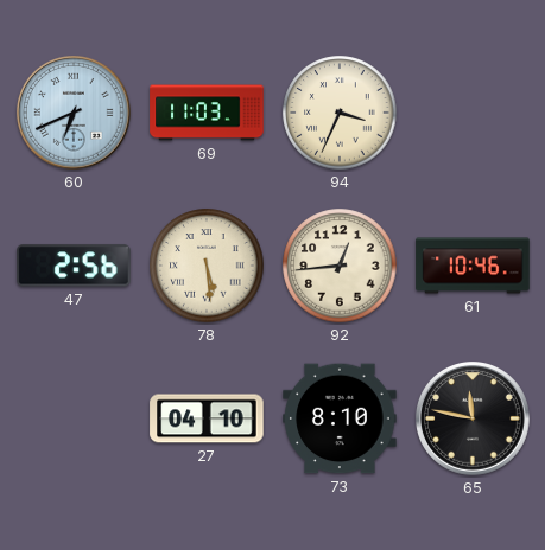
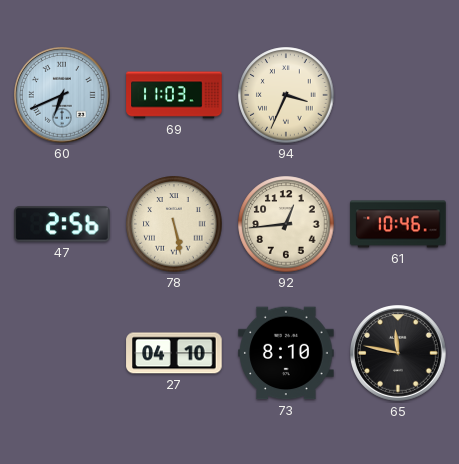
78: 5:29 -> 5:28 (174, 224)
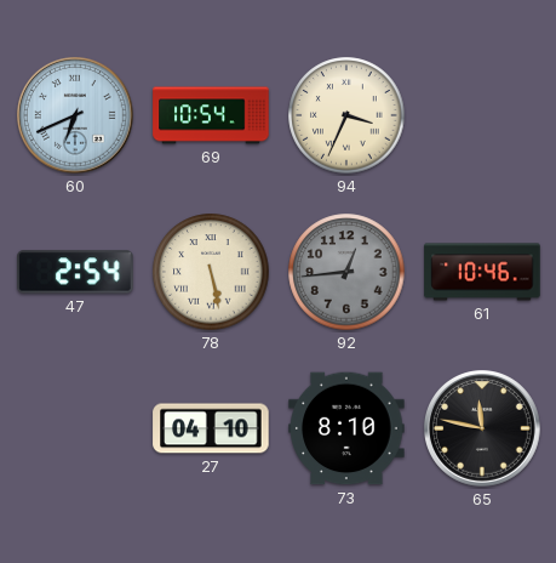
69: 11:03 -> 10:54 (211, 115)
47: 2:56 -> 2:54 (75, 272)
92 dial: cream -> grey (346, 272)
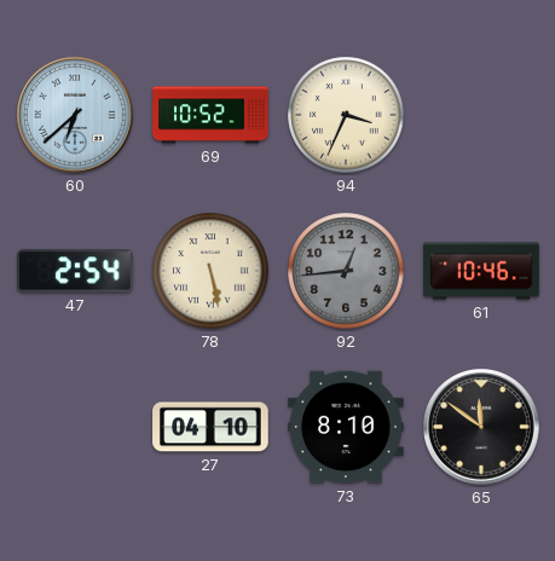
60: 6:41 -> 6:38 (76, 116)
69: 10:54 -> 10:52 (210, 115)
65: 11:47 -> 11:51 (482, 428)
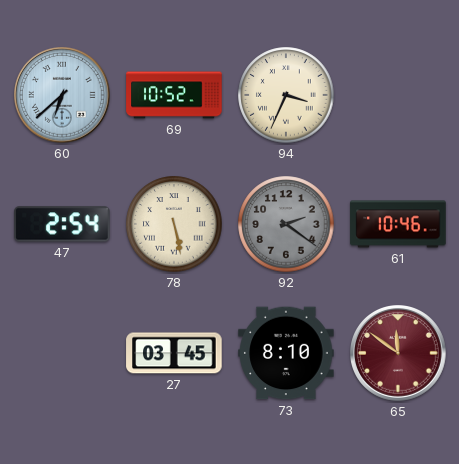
92: 12:44 -> 2:21 (286, 224)
27: 04:10 -> 03:45 (174, 353)
65 dial: black -> burgundy (399, 354)
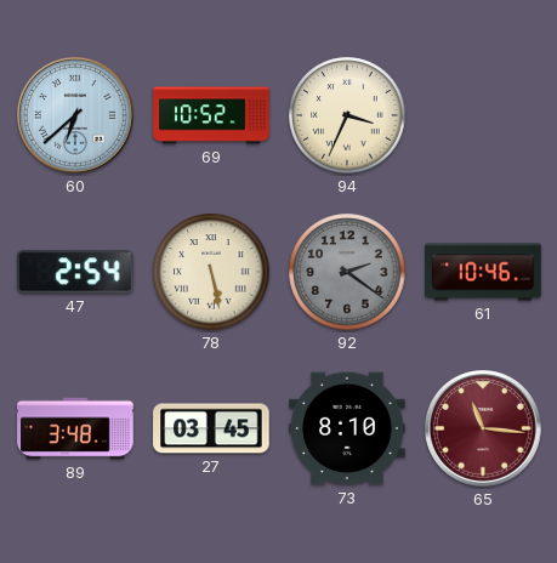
89: none -> 3:48 (75, 428)
65: 11:51 -> 11:16 (484, 430)
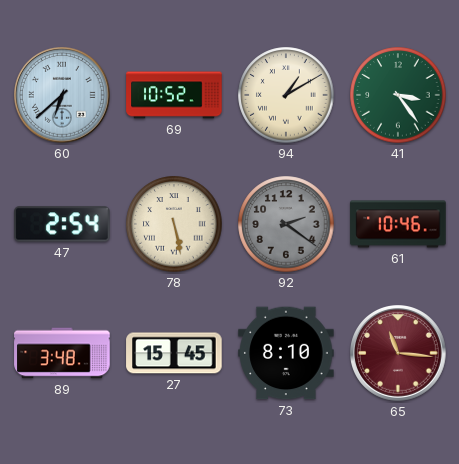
94: 3:34 -> 1:10 (286, 95)
41: none -> 3:24 (398, 95)
27: 03:45 -> 15:45 (174, 353)
